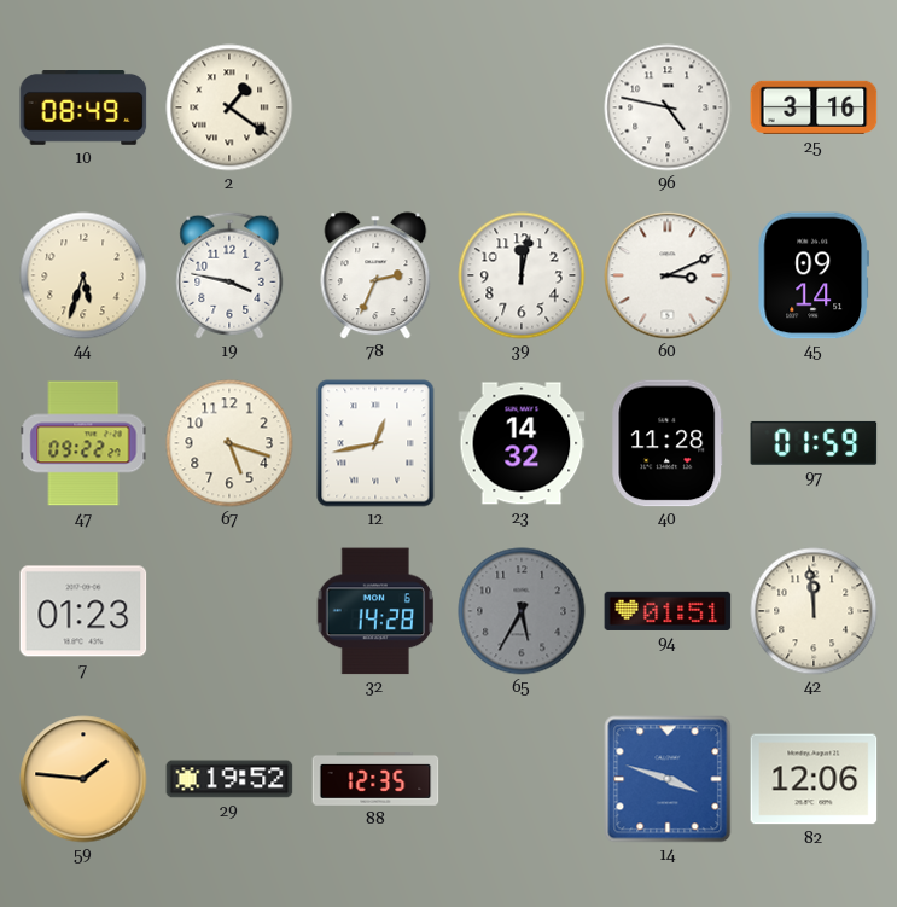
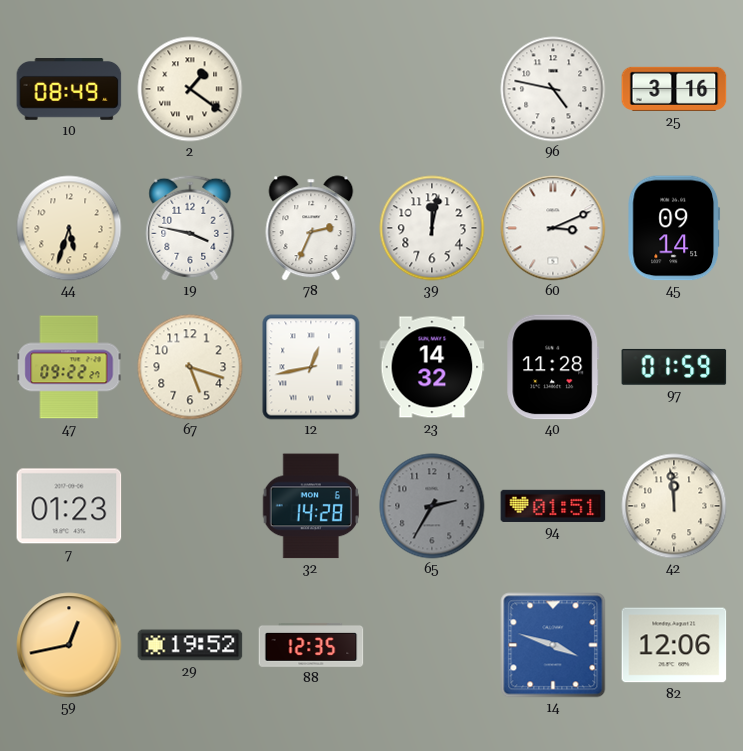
65: 5:35 -> 2:35 (432, 506)
59: 1:46 -> 12:43 (69, 645)
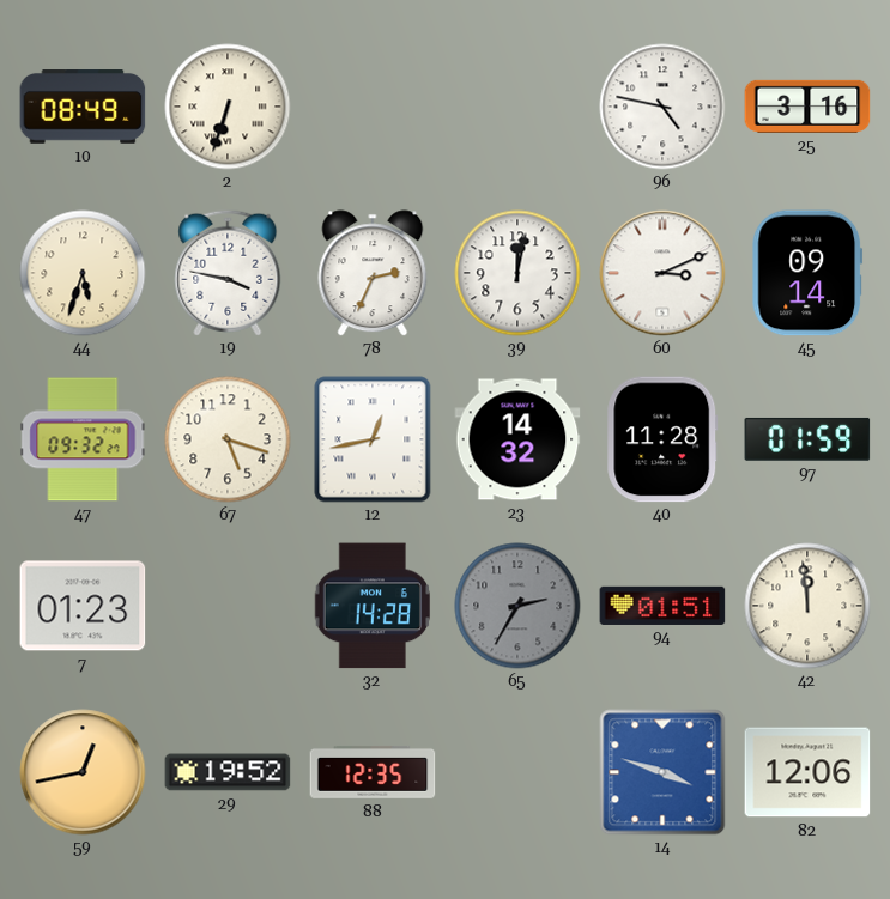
2: 1:21 -> 6:33 (228, 107)
47: 09:22 -> 09:32 (83, 439)
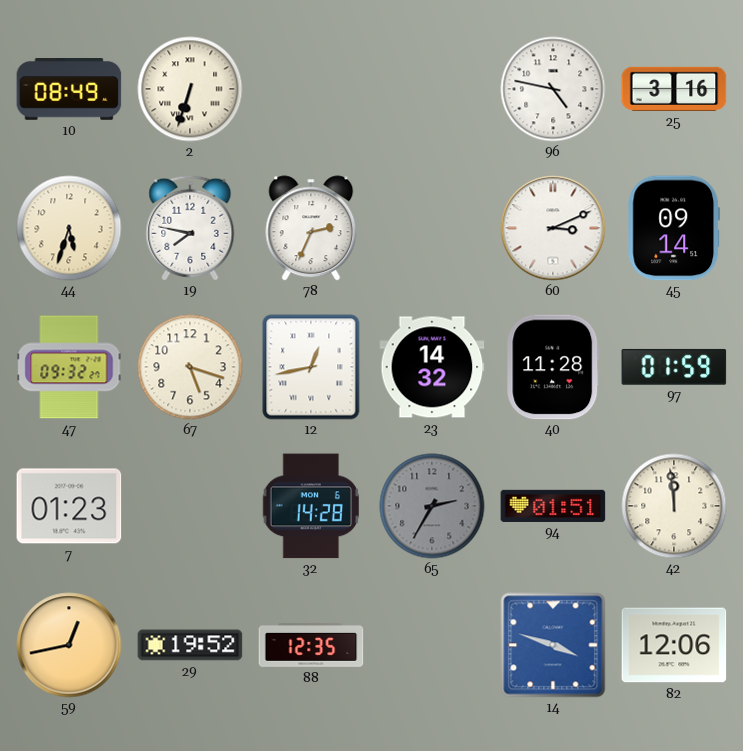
19: 3:47 -> 7:47 (190, 228)
39: 12:02 -> none (517, 273)
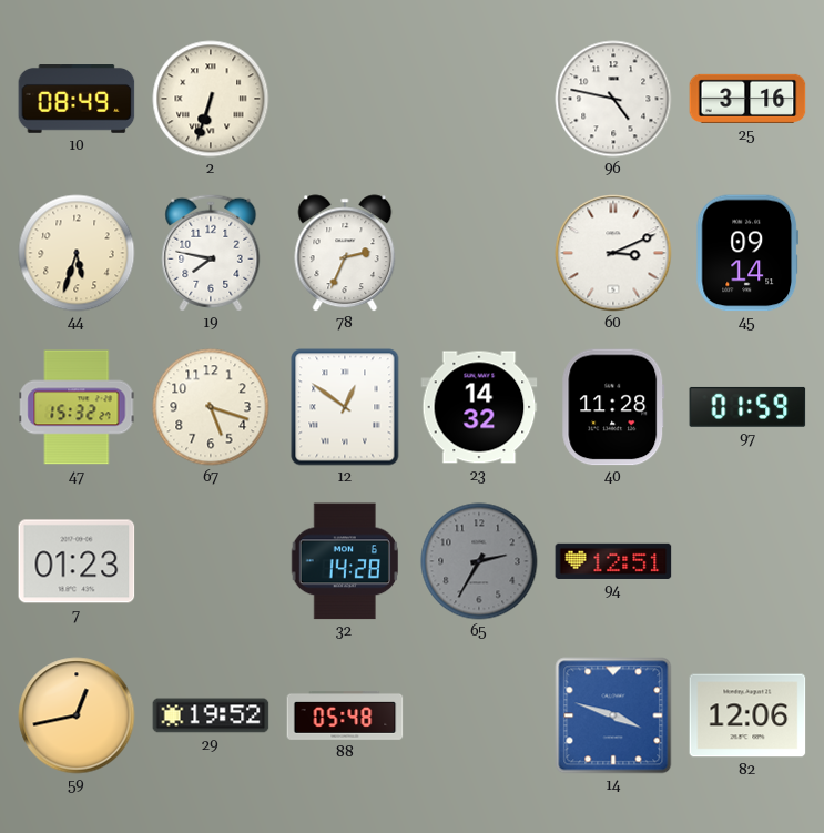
47: 09:32 -> 15:32 (77, 407)
12: 12:43 -> 12:51 (345, 407)
94: 01:51 -> 12:51 (613, 561)
42: 11:59 -> none (674, 506)
88: 12:35 -> 05:48 (345, 715)
